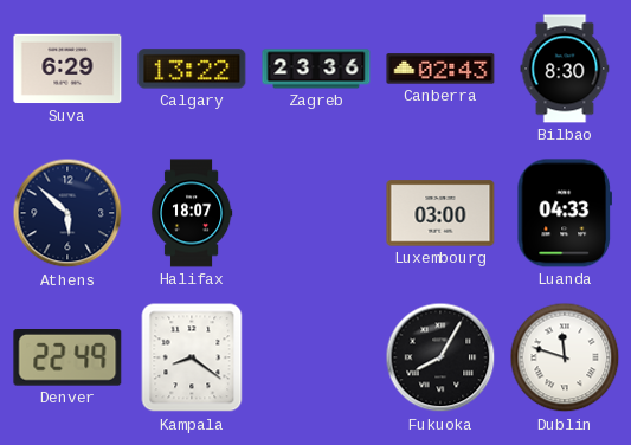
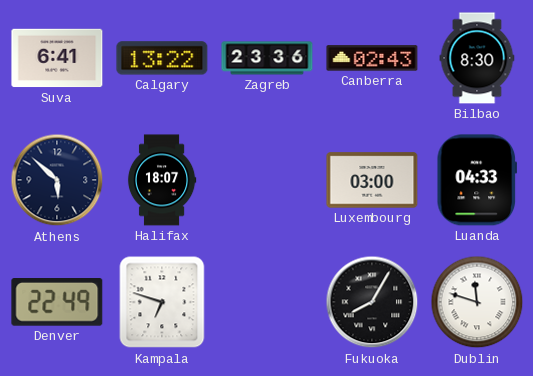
Suva: 6:29 -> 6:41 (57, 58)
Kampala: 8:21 -> 6:48 (162, 302)
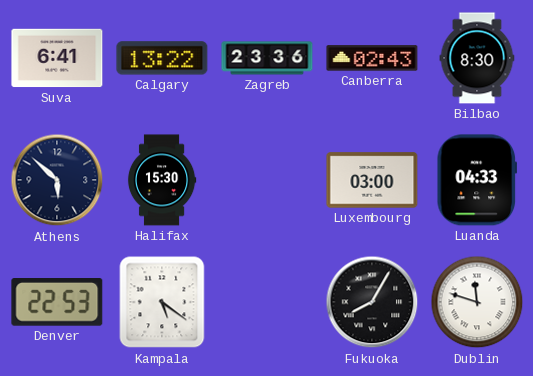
Halifax: 18:07 -> 15:30 (162, 180)
Denver: 22:49 -> 22:53 (57, 303)
Kampala: 6:48 -> 5:21 (162, 302)
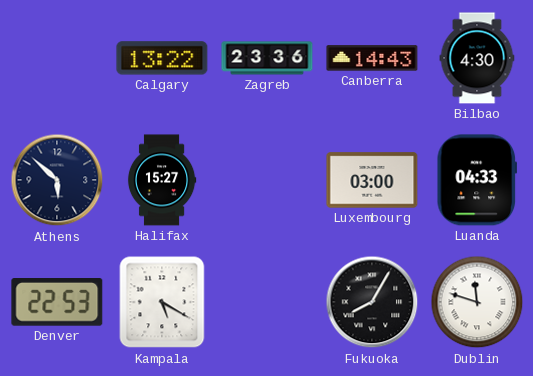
Suva: 6:41 -> none (57, 58)
Canberra: 02:43 -> 14:43 (372, 58)
Bilbao: 8:30 -> 4:30 (477, 58)
Halifax: 15:30 -> 15:27 (162, 180)
Kampala: 5:21 -> 5:20 (162, 302)
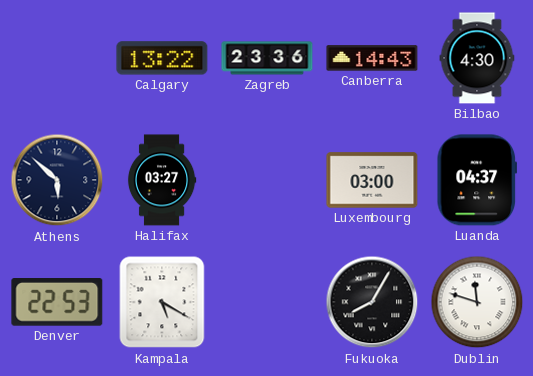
Halifax: 15:27 -> 03:27 (162, 180)
Luanda: 04:33 -> 04:37 (476, 180)
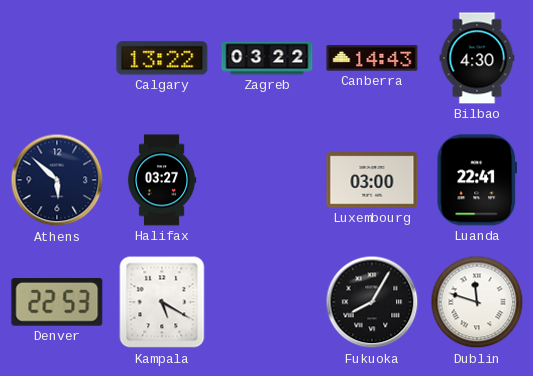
Zagreb: 23:36 -> 03:22 (267, 58)
Luanda: 04:37 -> 22:41 (476, 180)
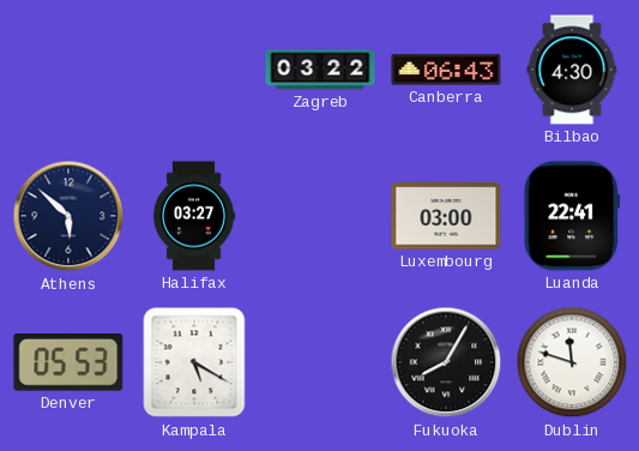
Calgary: 13:22 -> none (162, 58)
Canberra: 14:43 -> 06:43 (446, 70)
Denver: 22:53 -> 05:53 (68, 363)
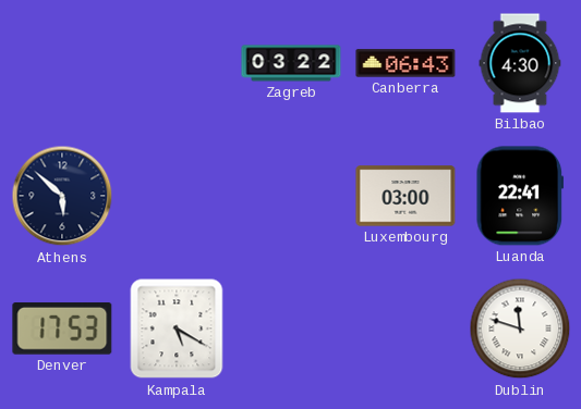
Halifax: 03:27 -> none (194, 216)
Denver: 05:53 -> 17:53 (62, 330)
Fukuoka: 8:05 -> none (446, 362)
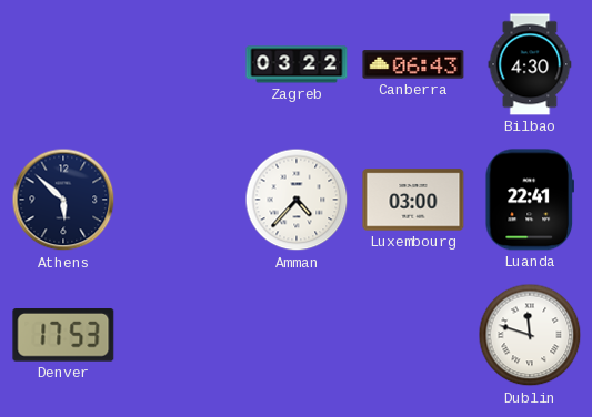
Amman: none -> 4:37 (297, 200)
Kampala: 5:20 -> none (177, 329)
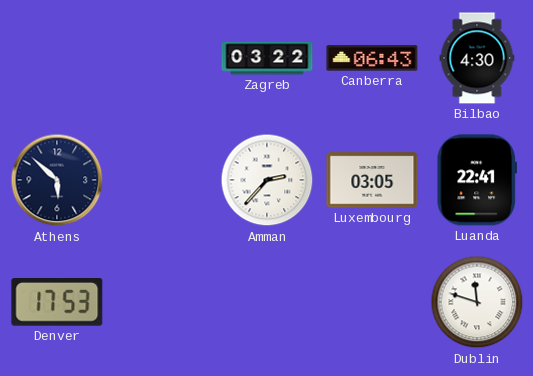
Amman: 4:37 -> 2:37 (267, 180)
Luxembourg: 03:00 -> 03:05 (372, 180)
